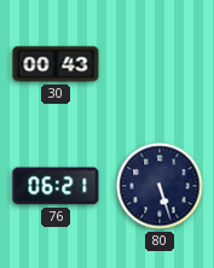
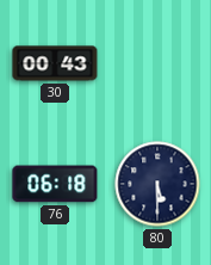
76: 06:21 -> 06:18 (55, 184)
80: 5:27 -> 5:30 (157, 184)
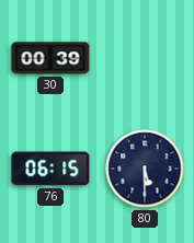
30: 00:43 -> 00:39 (50, 58)
76: 06:18 -> 06:15 (50, 169)
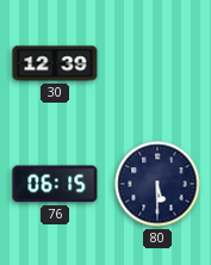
30: 00:39 -> 12:39 (55, 63)
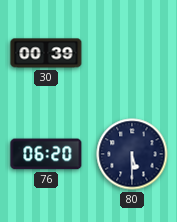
30: 12:39 -> 00:39 (46, 53)
76: 06:15 -> 06:20 (46, 154)
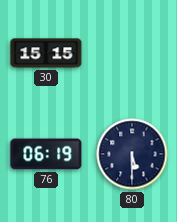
30: 00:39 -> 15:15 (46, 53)
76: 06:20 -> 06:19 (46, 154)
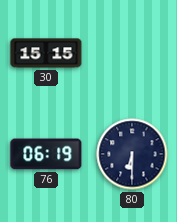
80: 5:30 -> 6:30 (132, 154)
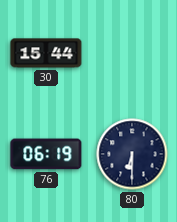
30: 15:15 -> 15:44 (46, 53)
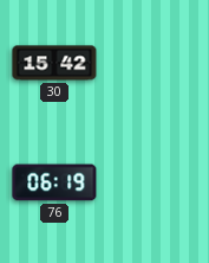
30: 15:44 -> 15:42 (54, 63)
80: 6:30 -> none (132, 154)
